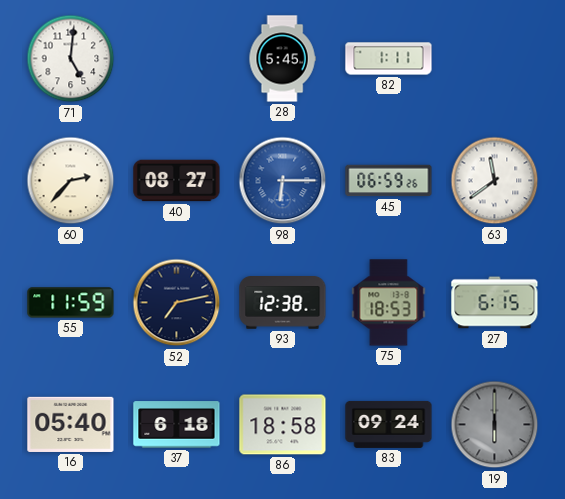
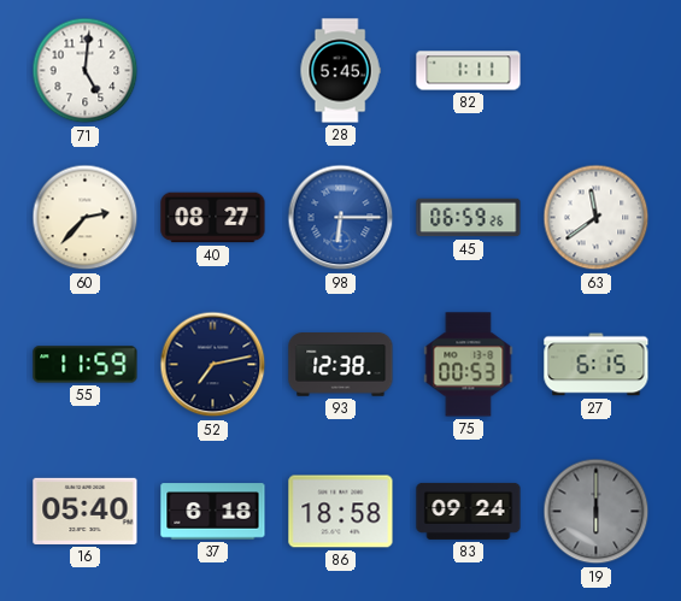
75: 18:53 -> 00:53 (469, 365)
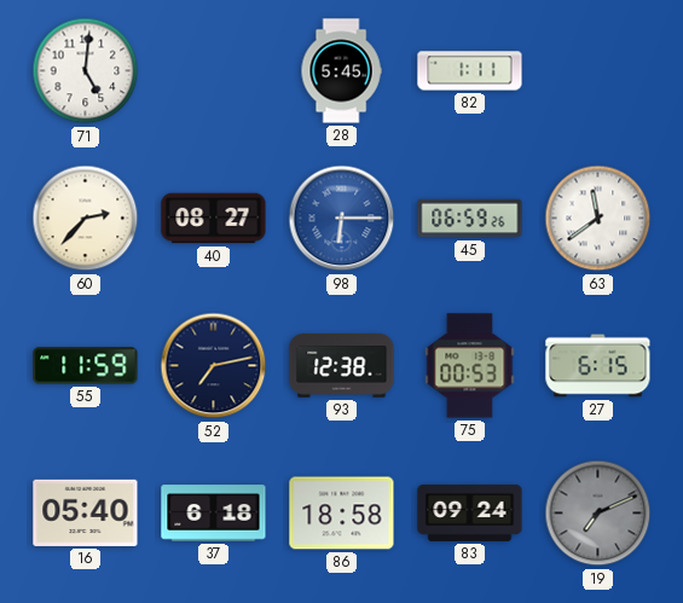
19: 6:00 -> 7:11 (598, 514)
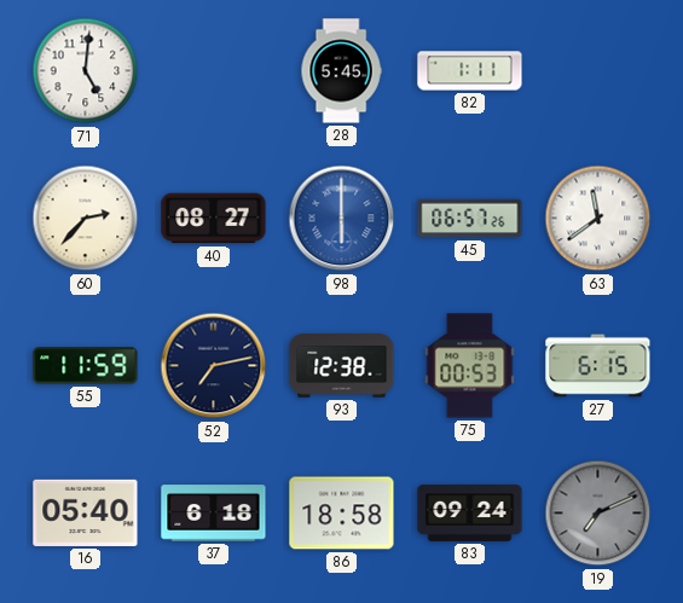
98: 6:15 -> 6:00 (342, 219)
45: 06:59 -> 06:57 (470, 219)
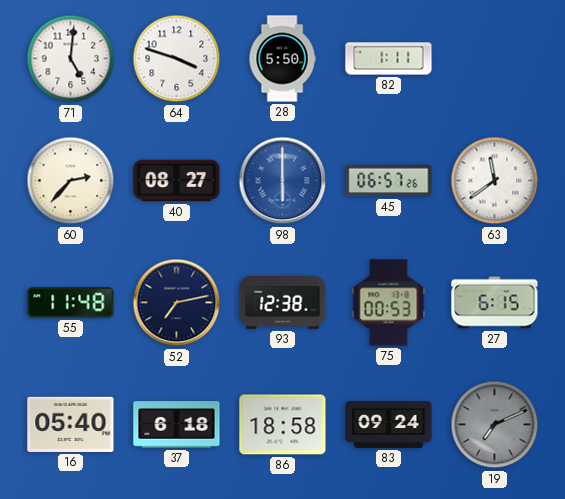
64: none -> 3:48 (177, 59)
28: 5:45 -> 5:50 (282, 59)
55: 11:59 -> 11:48 (71, 303)
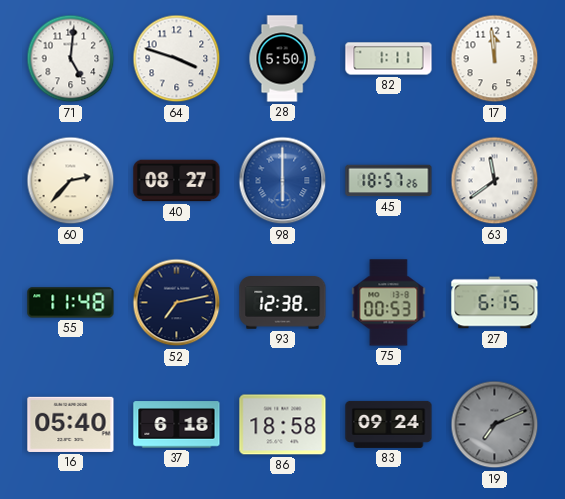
17: none -> 11:59 (495, 59)
45: 06:57 -> 18:57 (389, 181)
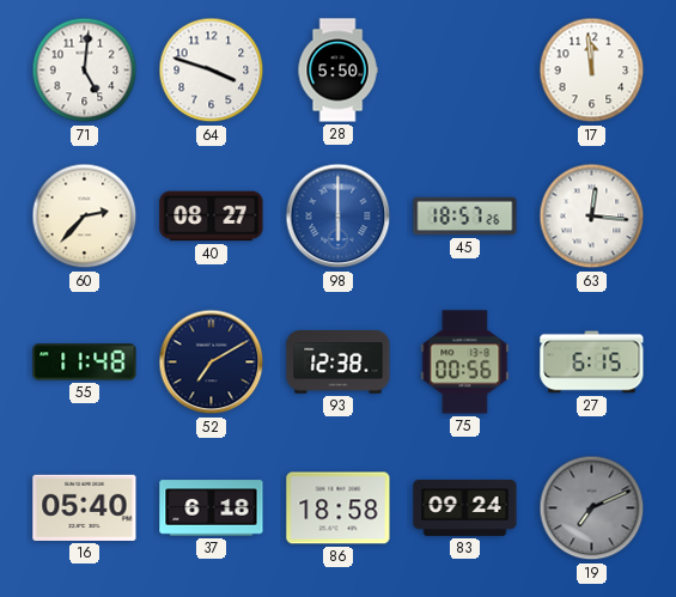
82: 1:11 -> none (389, 59)
63: 11:39 -> 12:16 (592, 217)
52: 7:13 -> 7:10 (212, 363)
75: 00:53 -> 00:56 (465, 363)
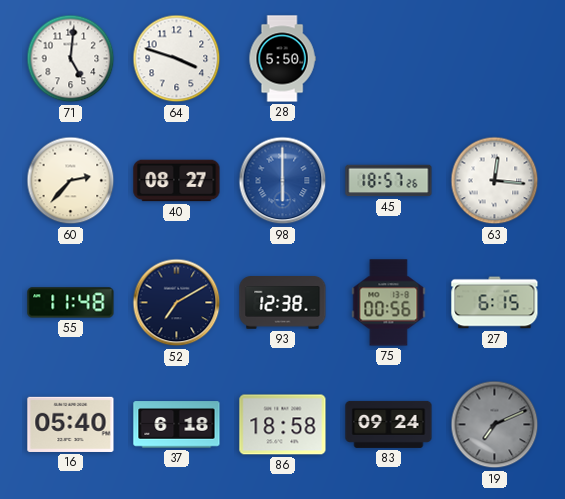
17: 11:59 -> none (592, 71)
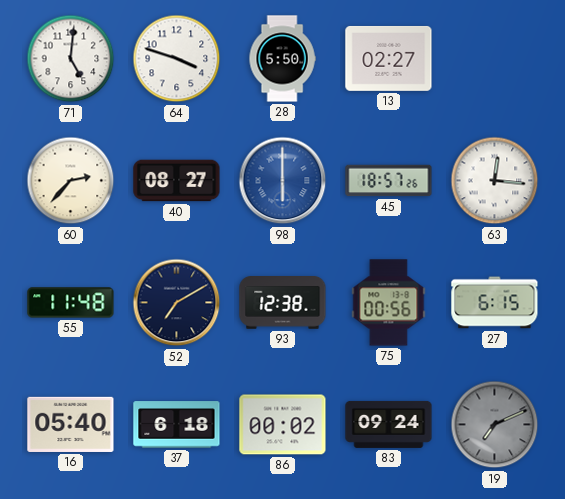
13: none -> 02:27 (389, 58)
86: 18:58 -> 00:02 (283, 425)
